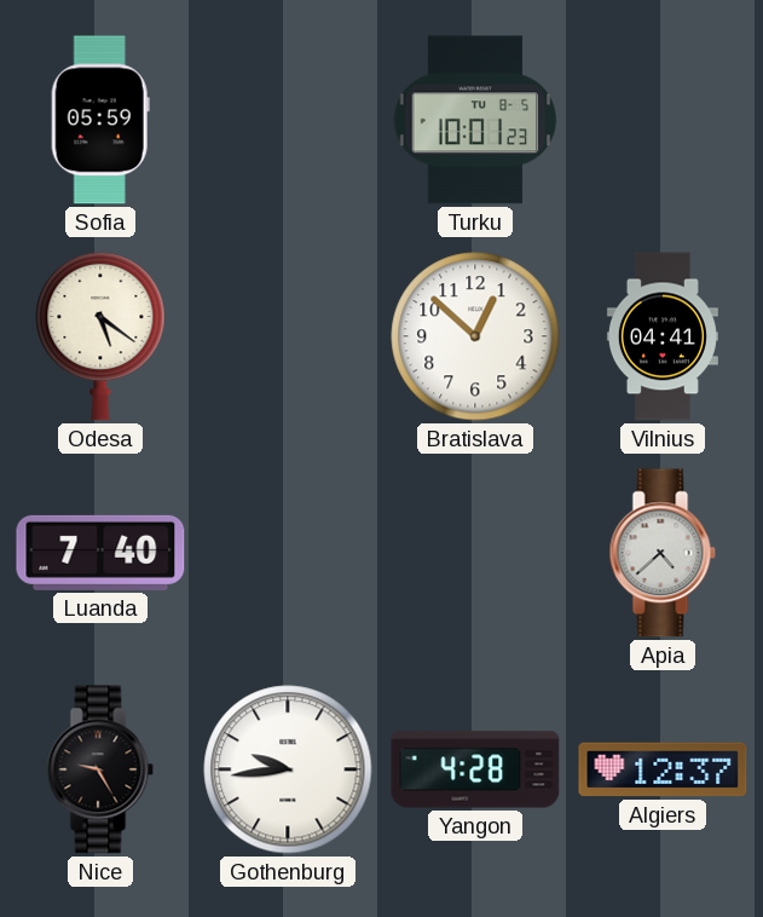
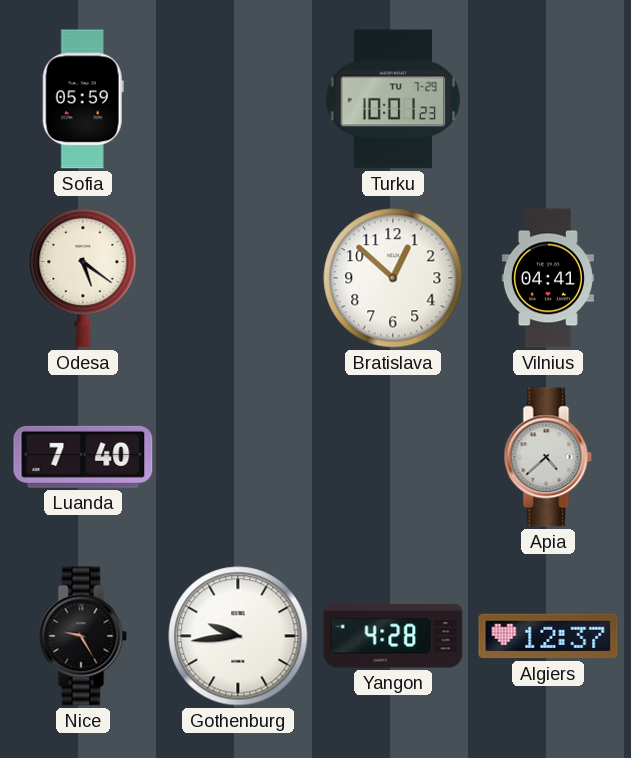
Turku date: TU 8-5 -> TU 7-29 (393, 99)
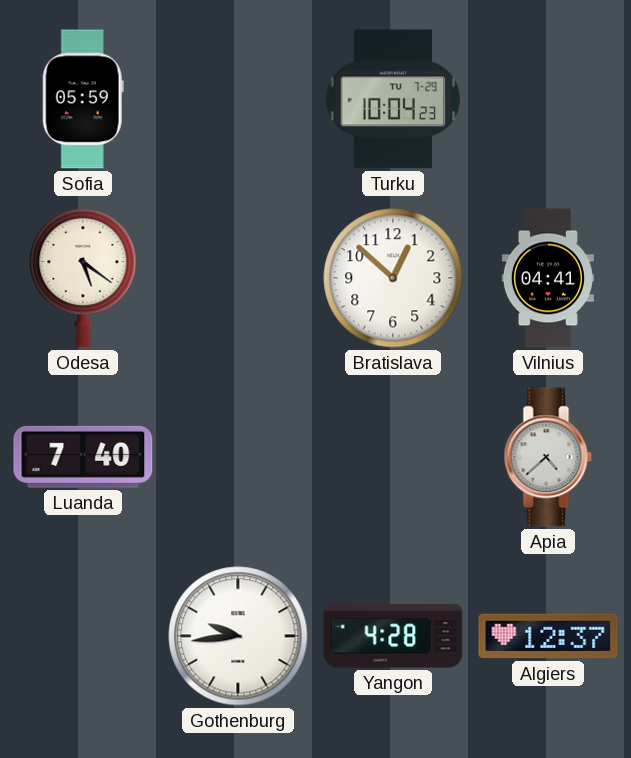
Turku: 10:01 -> 10:04 (393, 99)
Nice: 9:25 -> none (83, 636)
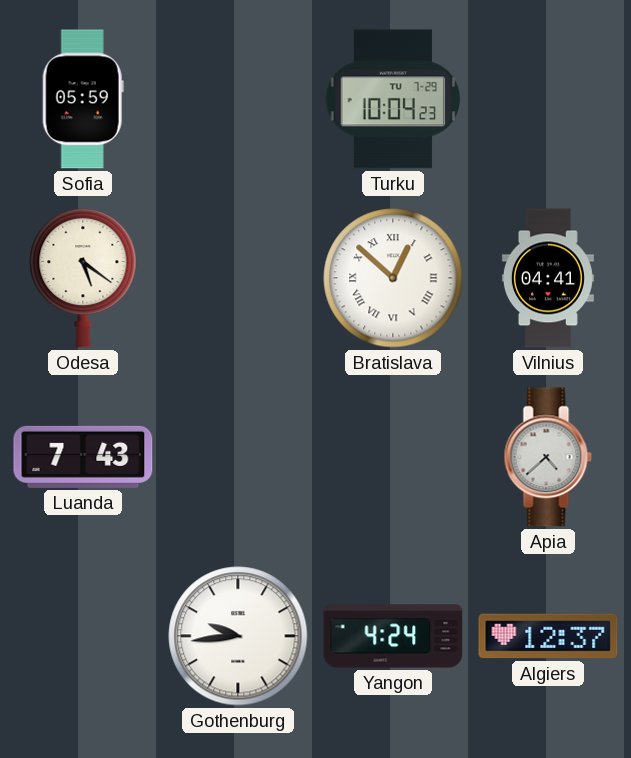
Bratislava numerals: Arabic -> Roman (393, 278)
Luanda: 7:40 -> 7:43 (83, 457)
Yangon: 4:28 -> 4:24 (393, 636)
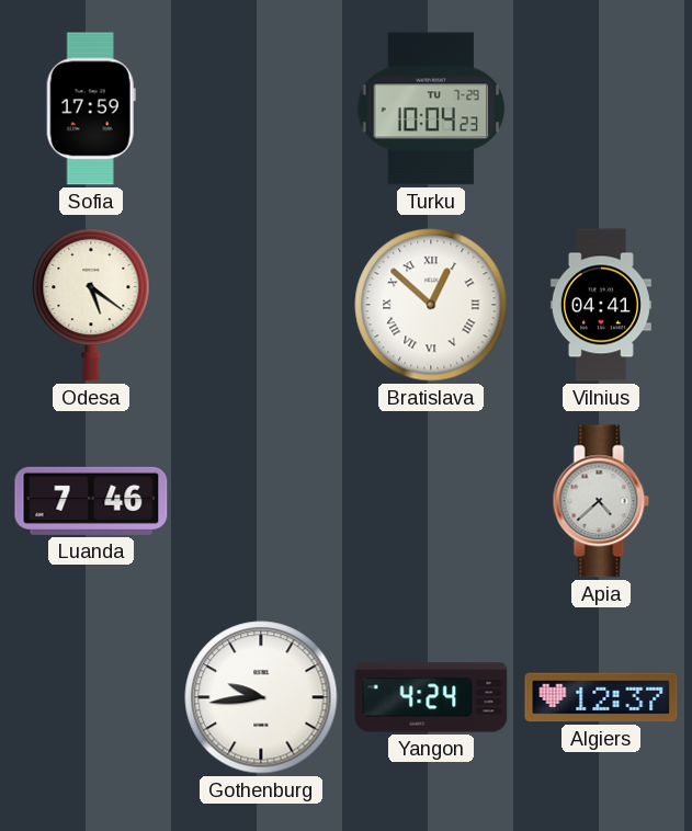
Sofia: 05:59 -> 17:59 (91, 109)
Luanda: 7:43 -> 7:46 (91, 501)
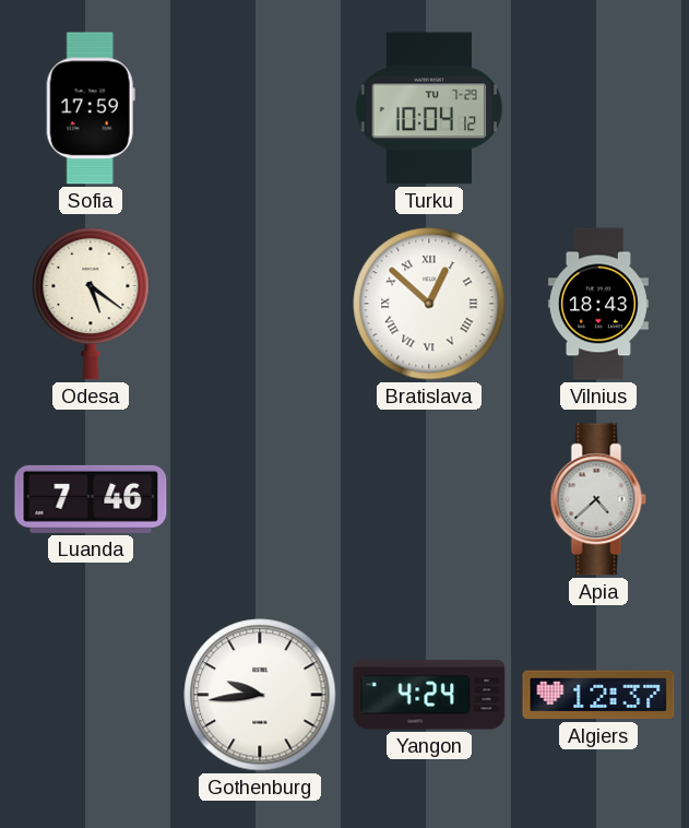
Turku: 10:04:23 -> 10:04:12 (429, 108)
Vilnius: 04:41 -> 18:43 (598, 304)
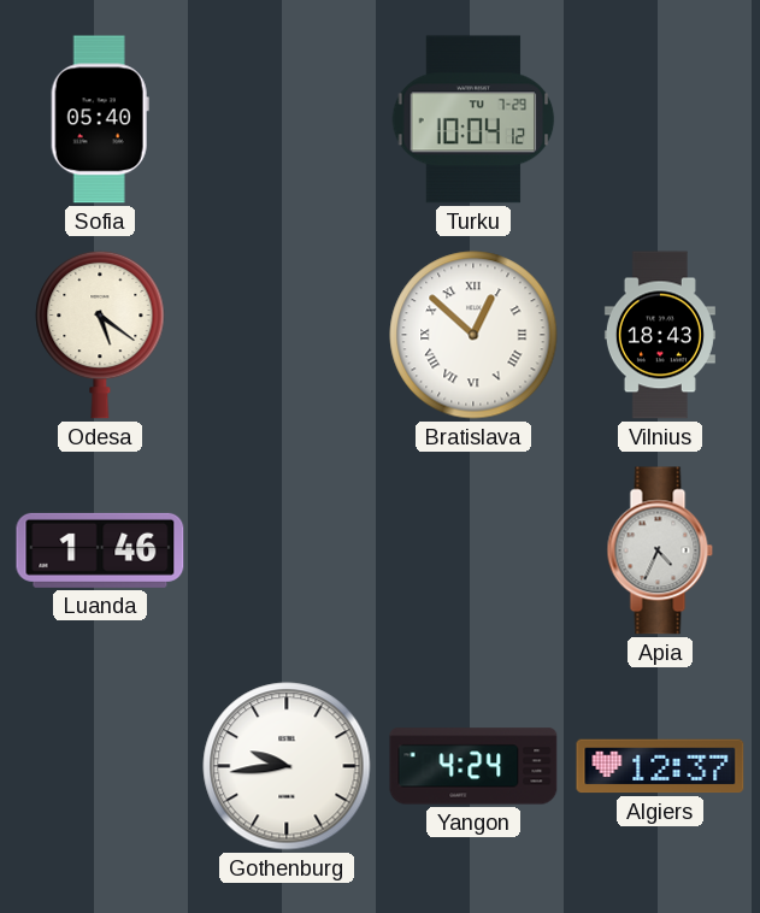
Sofia: 17:59 -> 05:40 (100, 119)
Luanda: 7:46 -> 1:46 (100, 550)
Apia: 4:38 -> 4:34 (660, 550)
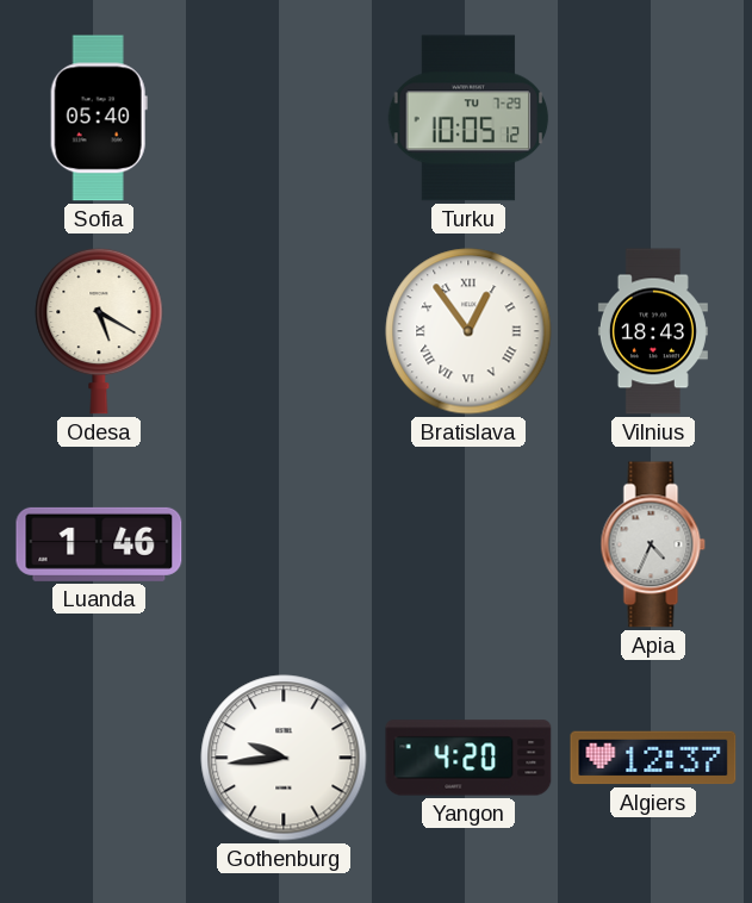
Turku: 10:04 -> 10:05 (468, 118)
Odesa: 5:21 -> 5:20 (99, 331)
Bratislava: 12:52 -> 12:54 (468, 331)
Yangon: 4:24 -> 4:20 (468, 758)
